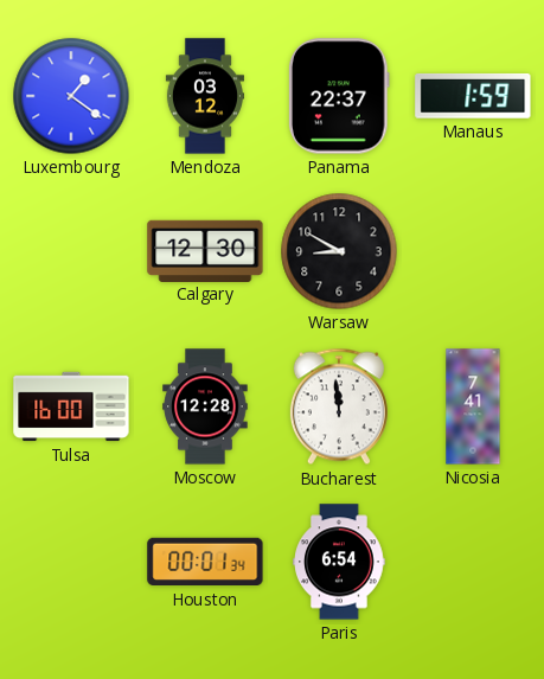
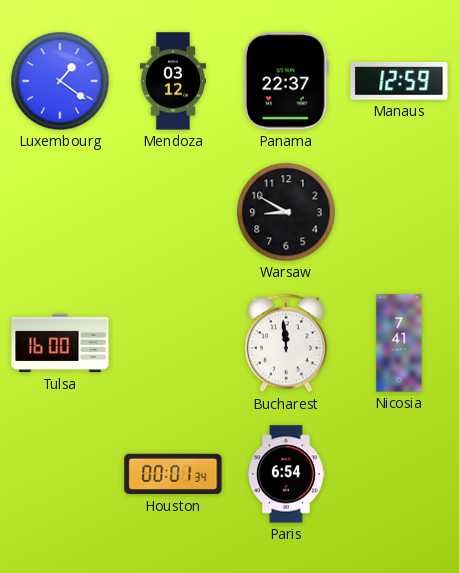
Manaus: 1:59 -> 12:59 (399, 81)
Calgary: 12:30 -> none (205, 250)
Moscow: 12:28 -> none (205, 406)
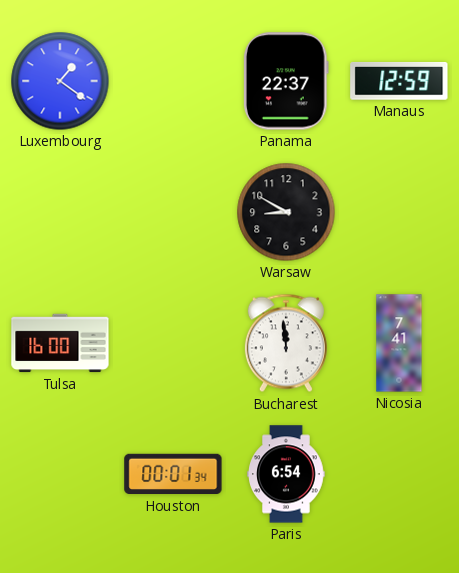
Mendoza: 03:12 -> none (173, 81)
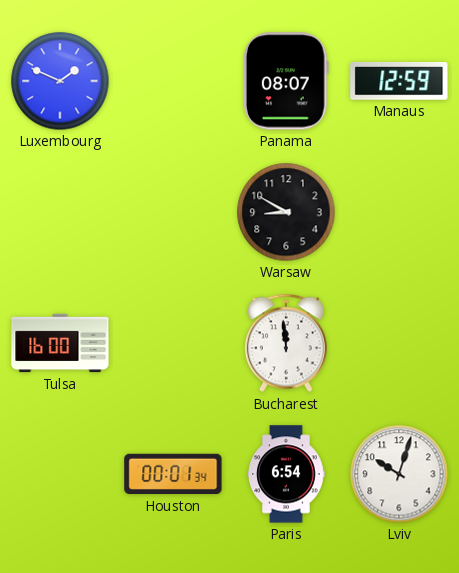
Luxembourg: 1:21 -> 1:49 (60, 81)
Panama: 22:37 -> 08:07 (287, 81)
Nicosia: 7:41 -> none (399, 343)
Lviv: none -> 10:03 (399, 474)
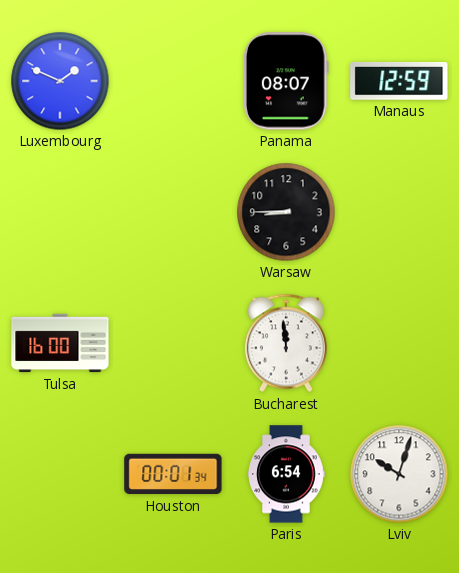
Warsaw: 8:50 -> 8:45 (286, 212)
